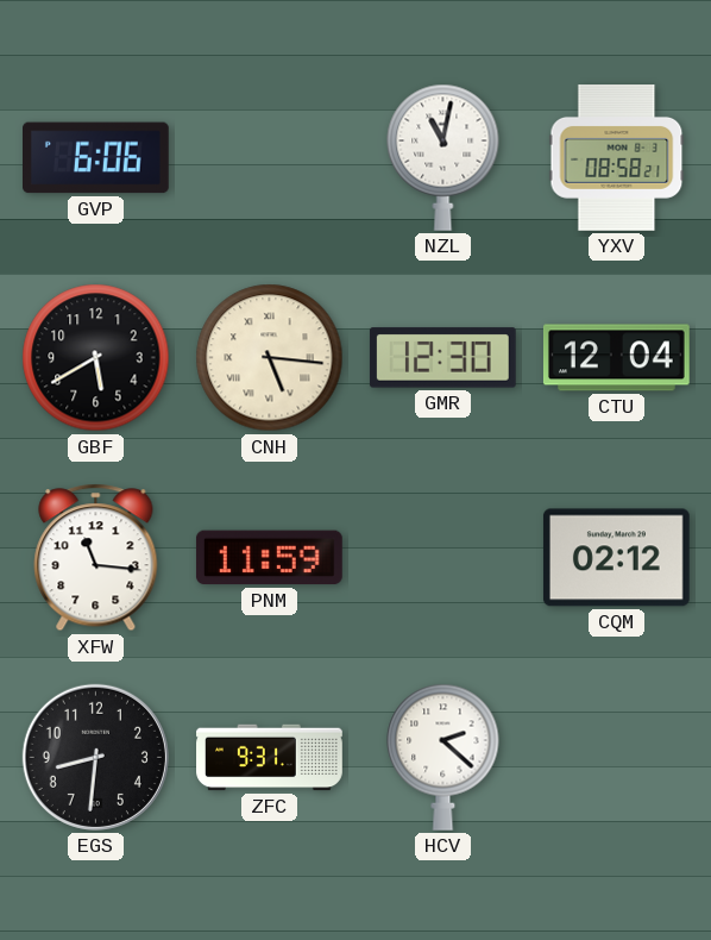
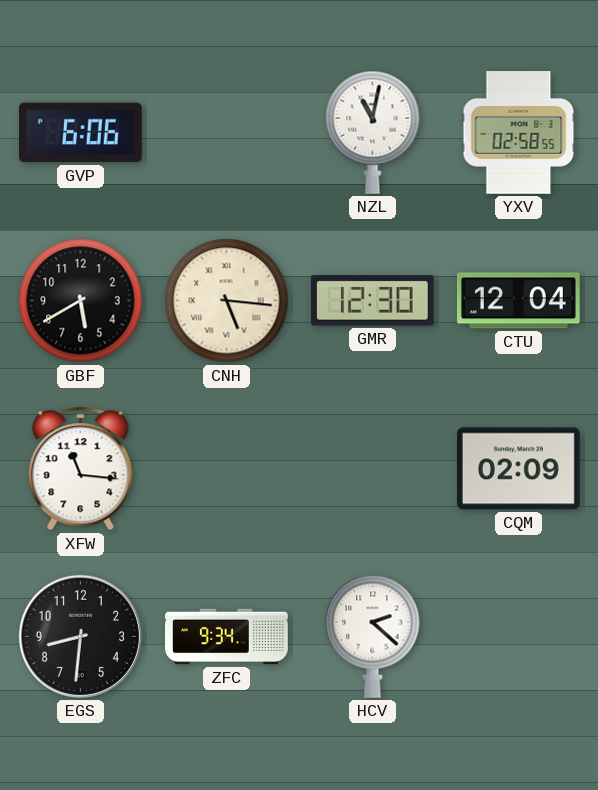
YXV: 08:58 -> 02:58 (519, 133)
PNM: 11:59 -> none (269, 558)
CQM: 02:12 -> 02:09 (518, 469)
ZFC: 9:31 -> 9:34 (227, 637)
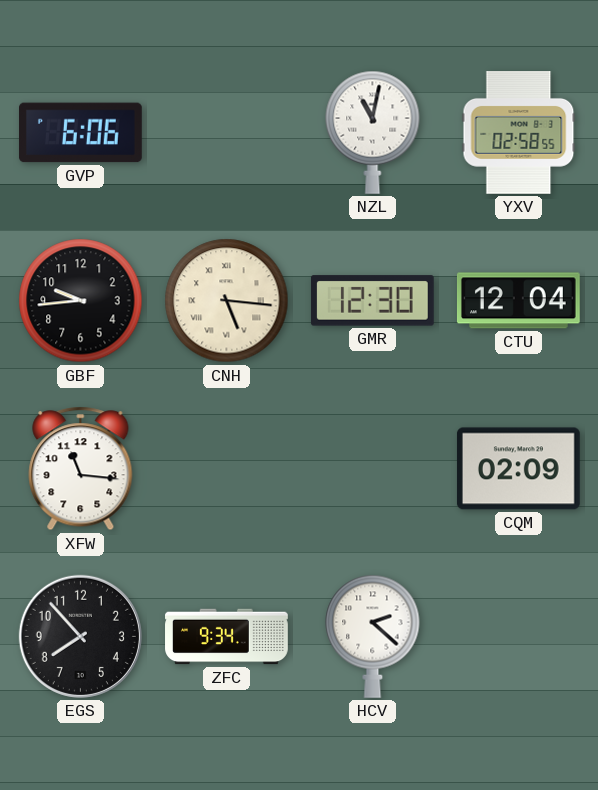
GBF: 5:40 -> 9:44 (81, 301)
EGS: 8:31 -> 7:53 (80, 636)
